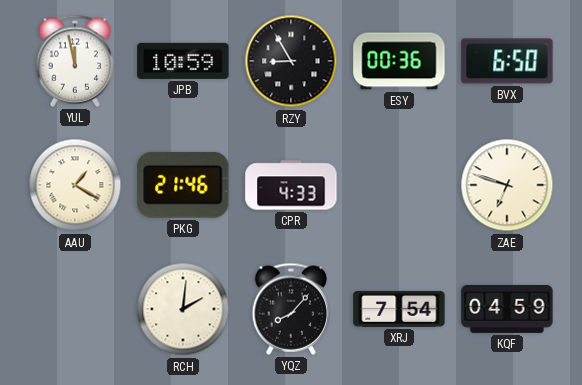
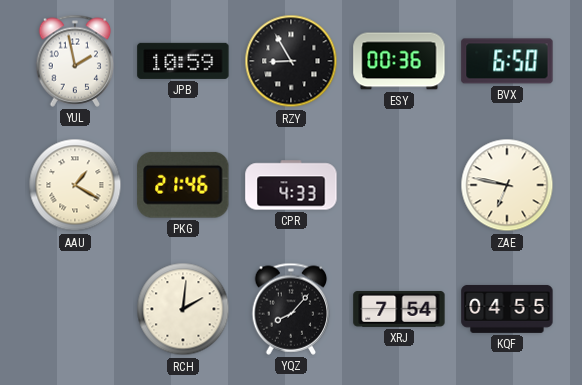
YUL: 11:58 -> 1:58 (75, 61)
ZAE: 6:48 -> 6:47 (507, 185)
KQF: 04:59 -> 04:55 (507, 309)
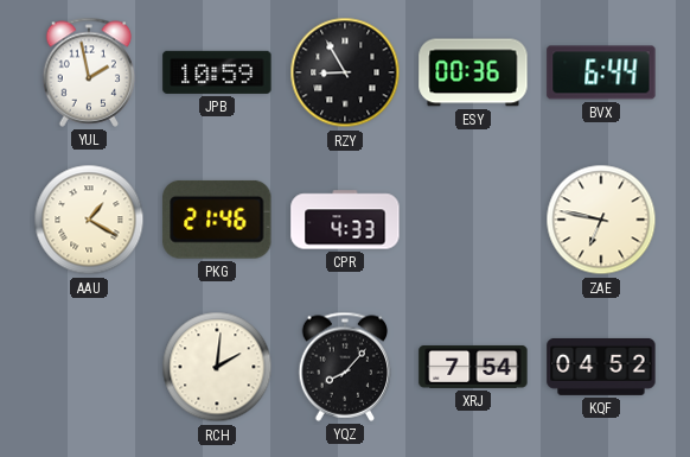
BVX: 6:50 -> 6:44 (601, 72)
KQF: 04:55 -> 04:52 (601, 367)
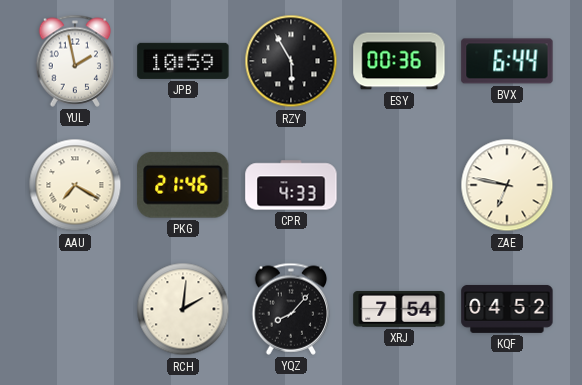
RZY: 8:55 -> 5:55 (291, 61)
AAU: 1:20 -> 7:20 (75, 185)
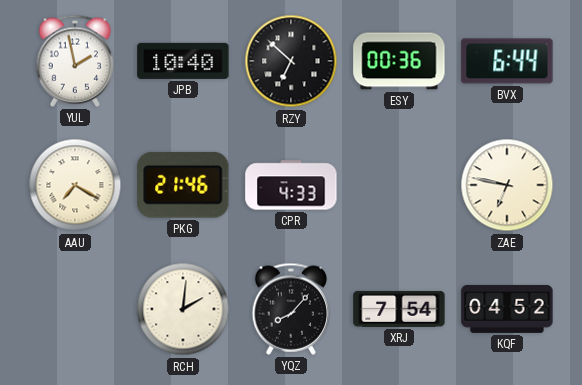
JPB: 10:59 -> 10:40 (183, 61)
RZY: 5:55 -> 6:52 (291, 61)
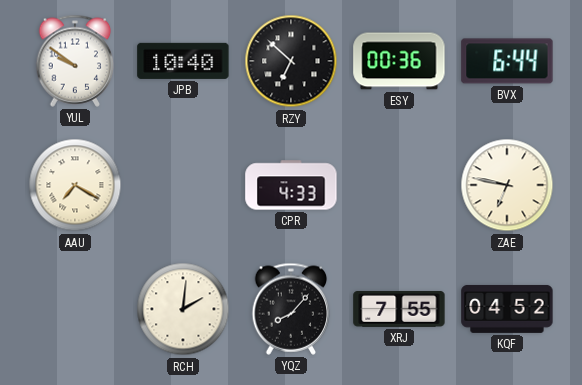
YUL: 1:58 -> 9:51 (75, 61)
PKG: 21:46 -> none (183, 185)
XRJ: 7:54 -> 7:55 (399, 309)
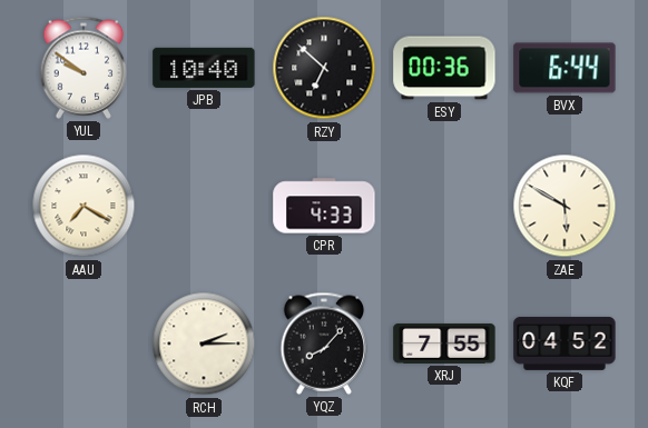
ZAE: 6:47 -> 5:50 (564, 206)
RCH: 2:01 -> 2:15 (204, 344)
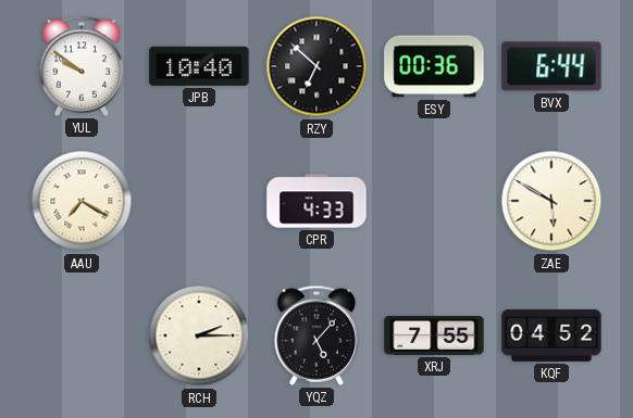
YQZ: 8:07 -> 5:07 (316, 335)
